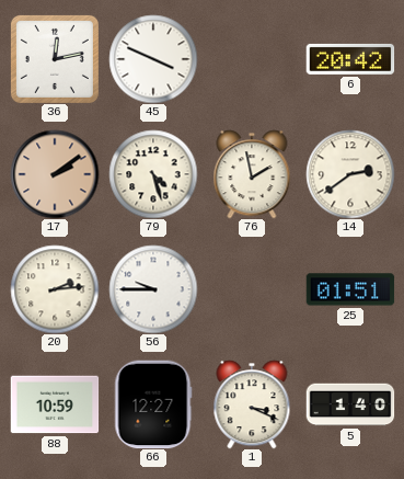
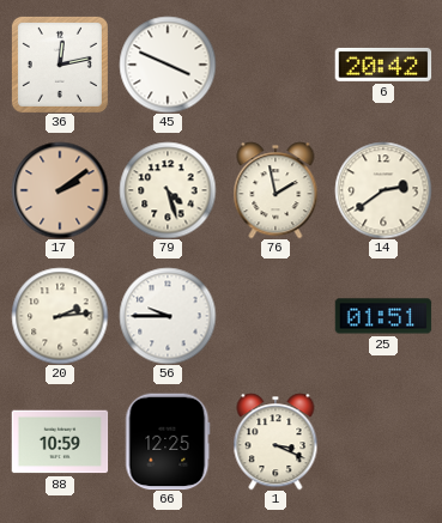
66: 12:27 -> 12:25 (168, 442)
5: 1:40 -> none (350, 404)
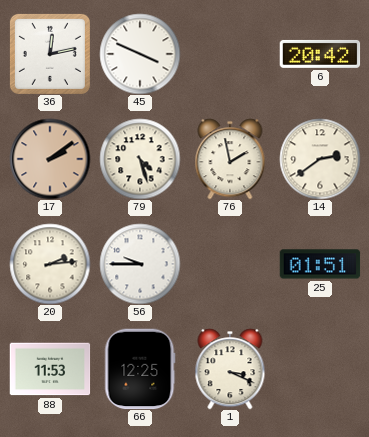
88: 10:59 -> 11:53 (50, 369)
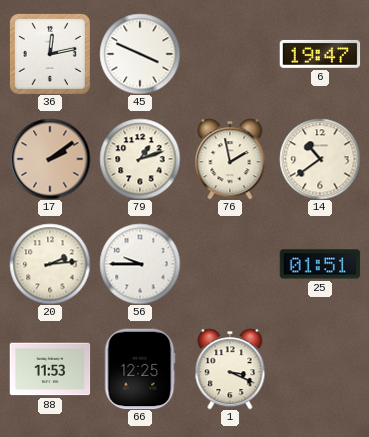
6: 20:42 -> 19:47 (320, 54)
79: 4:27 -> 1:12 (140, 159)
14: 2:39 -> 10:39 (320, 159)
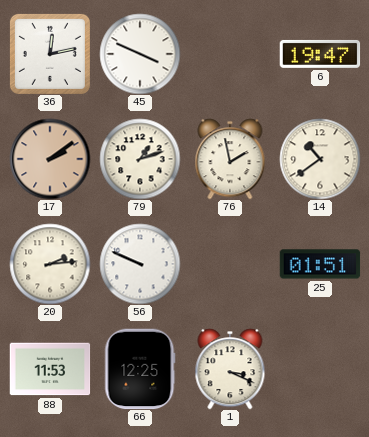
56: 9:45 -> 9:49 (140, 264)
